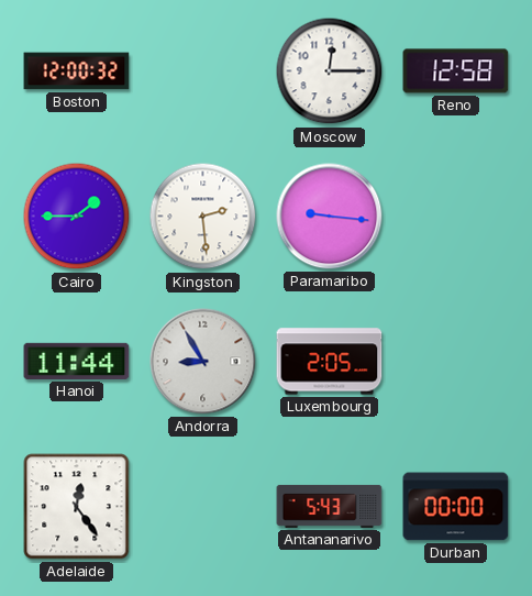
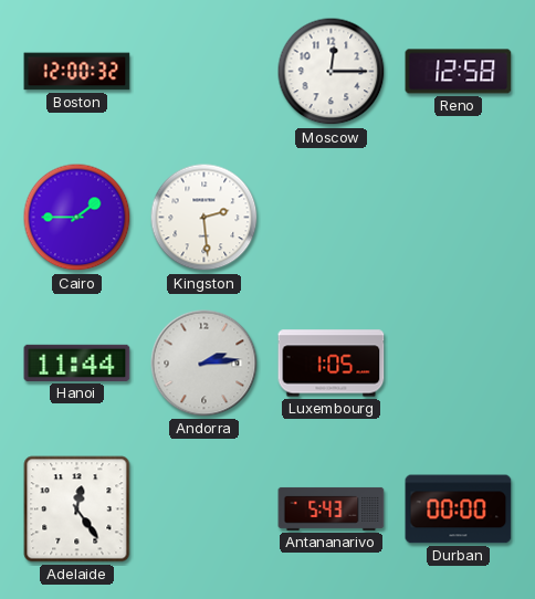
Paramaribo: 9:16 -> none (330, 217)
Andorra: 8:55 -> 2:14 (204, 364)
Luxembourg: 2:05 -> 1:05 (332, 364)
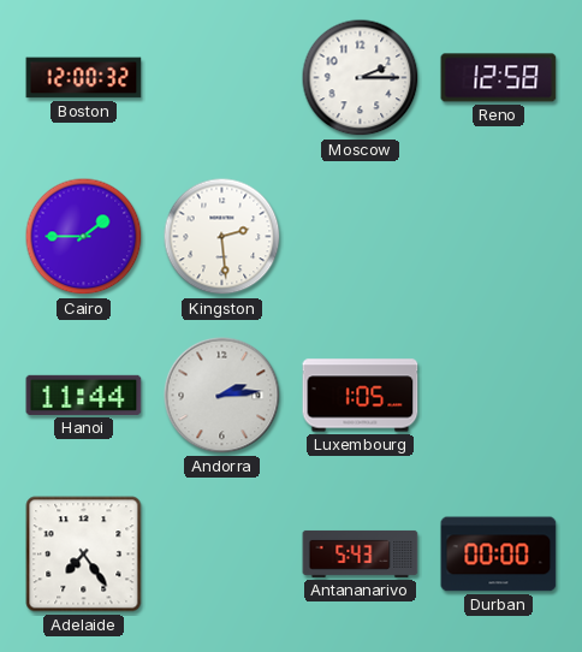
Moscow: 12:15 -> 2:15 (361, 78)
Adelaide: 12:24 -> 7:24 (84, 555)
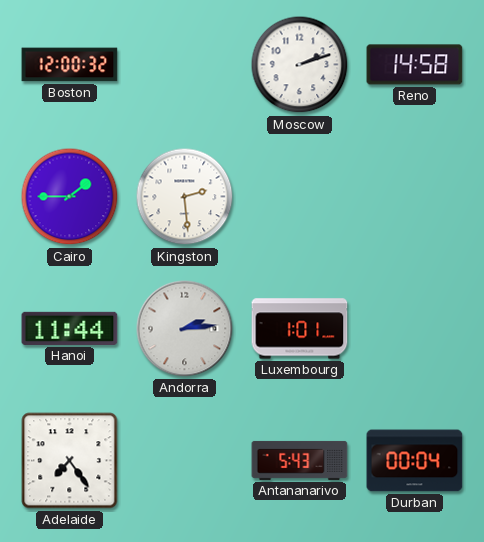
Moscow: 2:15 -> 2:12 (300, 65)
Reno: 12:58 -> 14:58 (415, 65)
Luxembourg: 1:05 -> 1:01 (300, 329)
Durban: 00:00 -> 00:04 (415, 461)
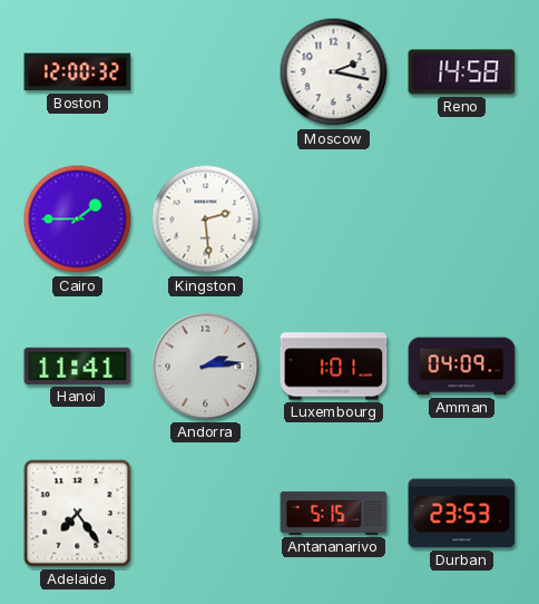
Moscow: 2:12 -> 2:17 (334, 72)
Hanoi: 11:44 -> 11:41 (78, 366)
Amman: none -> 04:09 (462, 367)
Antananarivo: 5:43 -> 5:15 (334, 513)
Durban: 00:04 -> 23:53 (462, 514)
